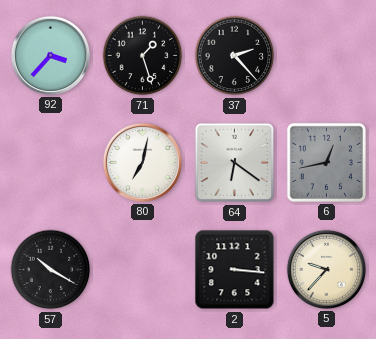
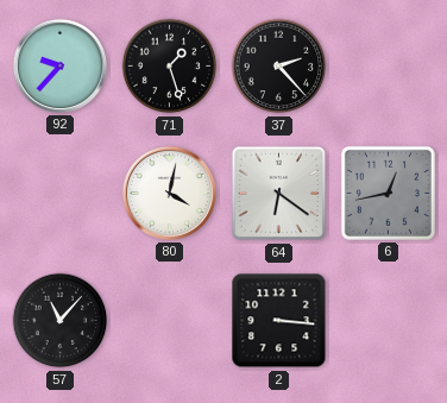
92: 3:37 -> 9:37 (59, 65)
80: 7:02 -> 4:02 (169, 193)
57: 10:20 -> 11:07 (61, 321)
5: 9:37 -> none (326, 269)
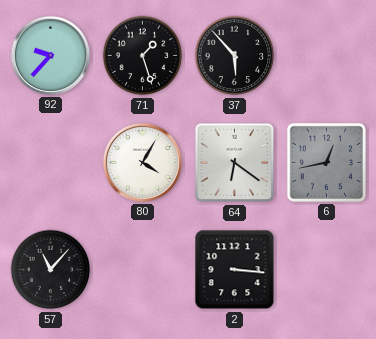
37: 2:23 -> 5:53 (235, 56)
80: 4:02 -> 4:05 (142, 162)
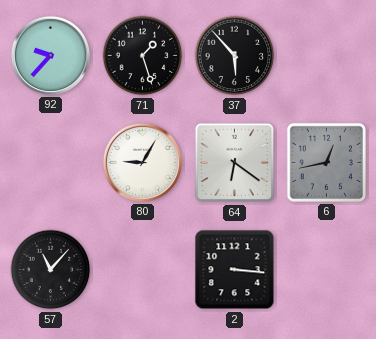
80: 4:05 -> 9:05 (142, 162)
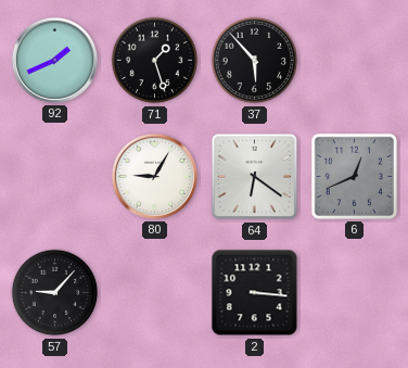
92: 9:37 -> 1:41 (54, 60)
6: 12:43 -> 12:41 (354, 176)
57: 11:07 -> 9:07 (55, 293)
